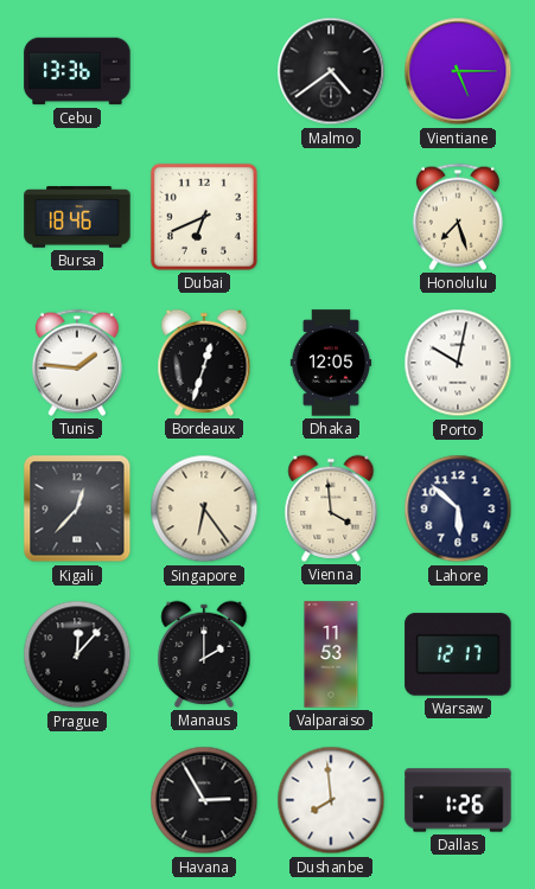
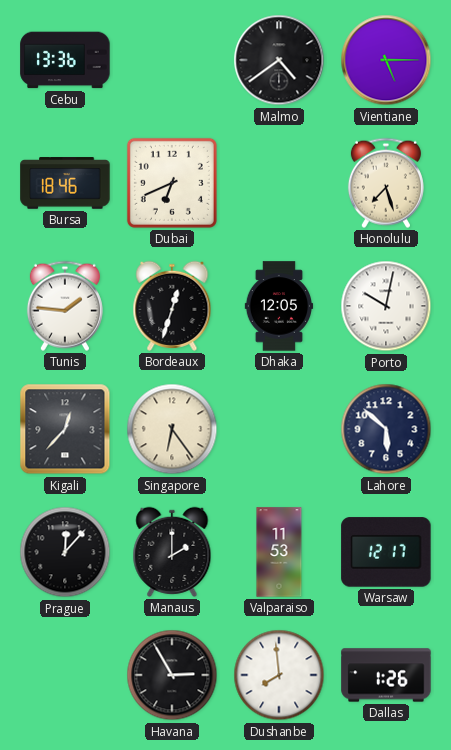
Vienna: 3:59 -> none (331, 509)
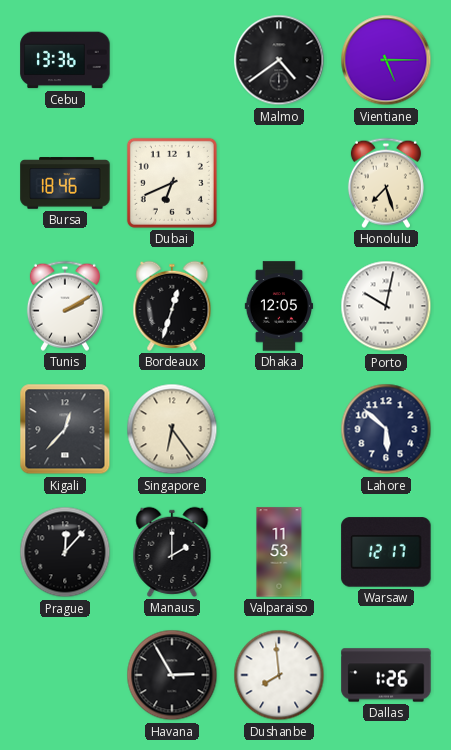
Tunis: 1:46 -> 2:10 (65, 306)
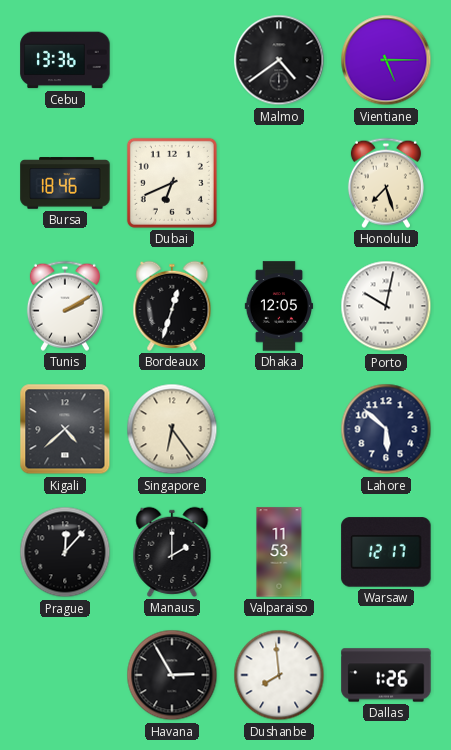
Kigali: 12:37 -> 4:38 (65, 429)
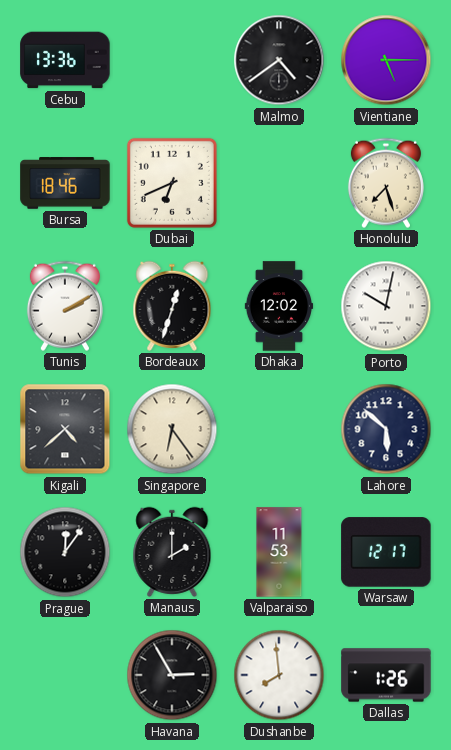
Dhaka: 12:05 -> 12:02 (279, 306)
Prague: 12:07 -> 12:06 (65, 552)
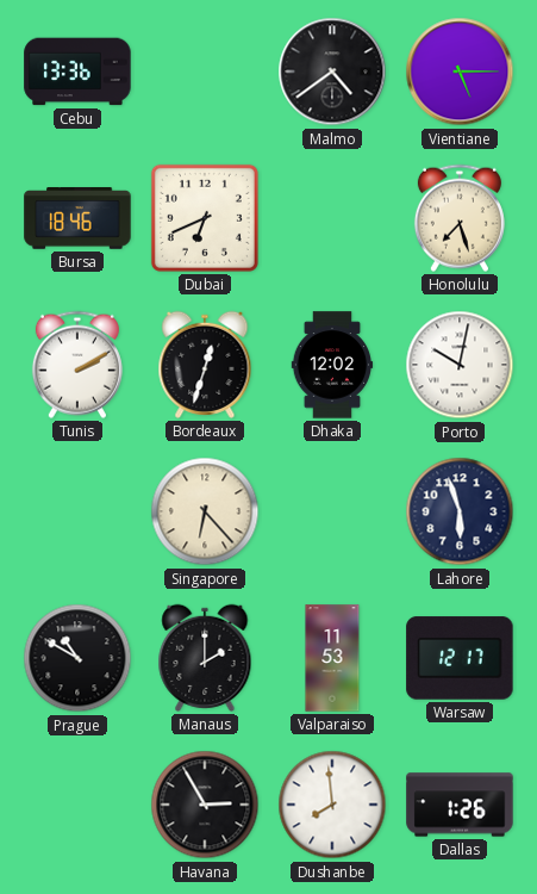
Kigali: 4:38 -> none (65, 429)
Singapore: 6:24 -> 6:23 (205, 511)
Lahore: 5:52 -> 5:57 (460, 511)
Prague: 12:06 -> 10:50 (77, 658)
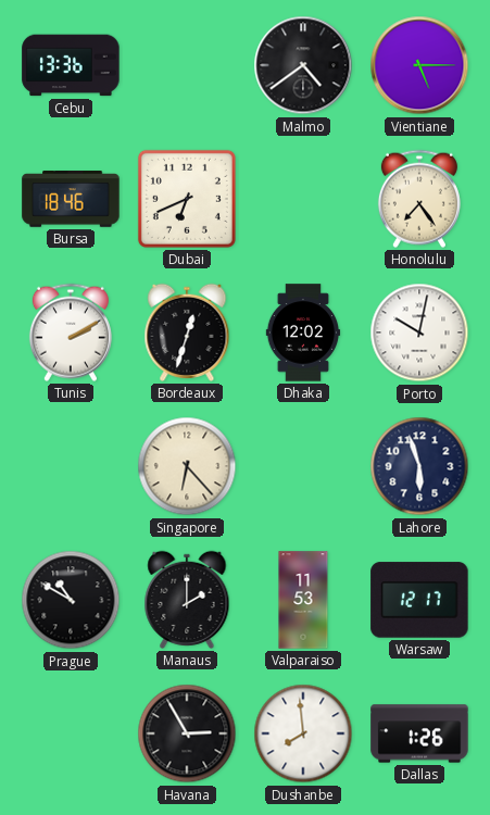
Honolulu: 7:27 -> 7:24 (419, 199)
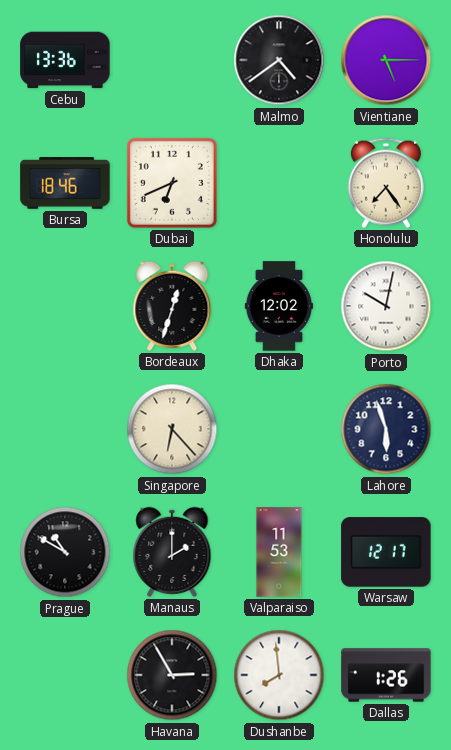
Tunis: 2:10 -> none (71, 333)
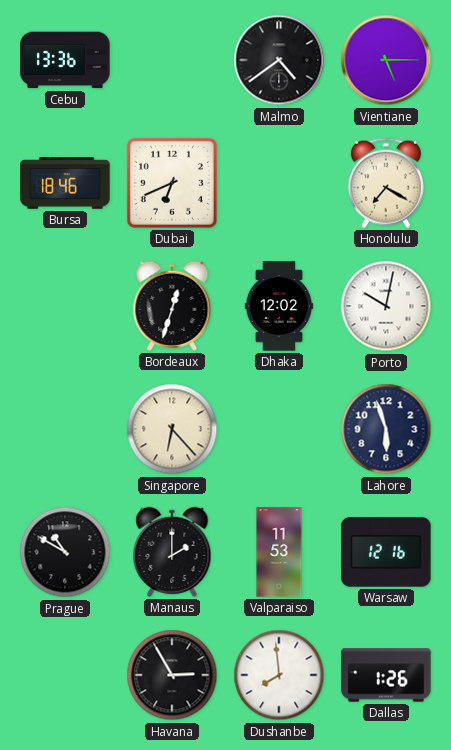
Honolulu: 7:24 -> 7:20 (386, 183)
Warsaw: 12:17 -> 12:16 (386, 552)
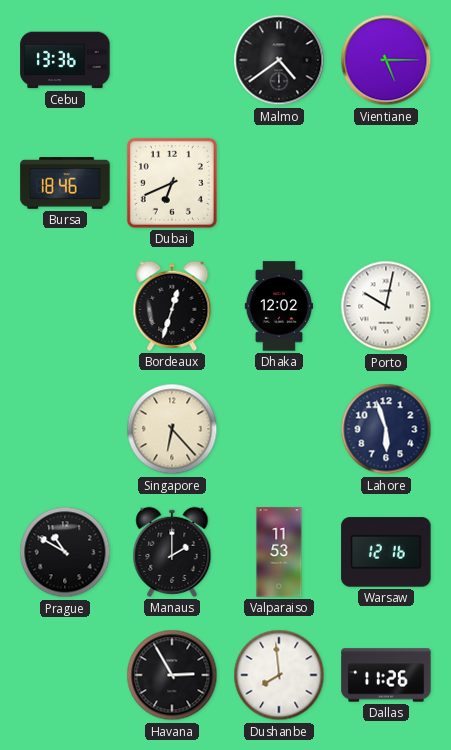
Honolulu: 7:20 -> none (386, 183)
Dallas: 1:26 -> 11:26 (386, 675)
